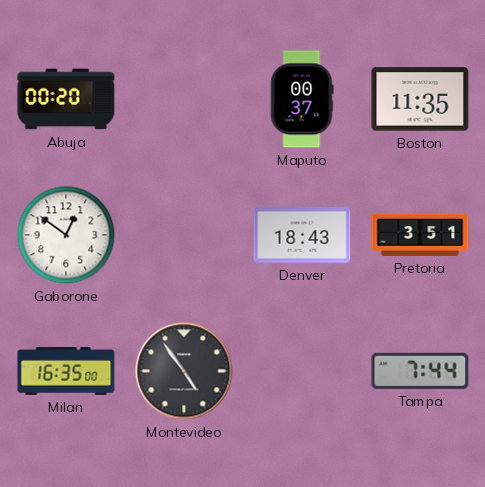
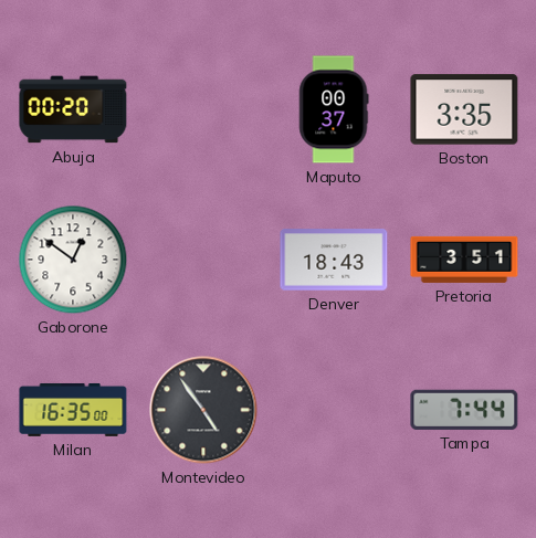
Boston: 11:35 -> 3:35 (464, 109)
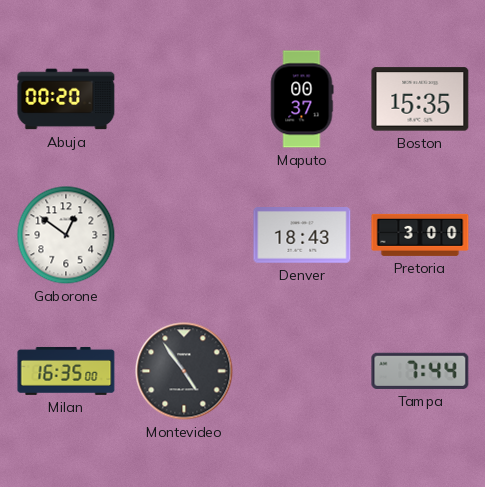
Boston: 3:35 -> 15:35 (420, 99)
Pretoria: 3:51 -> 3:00 (420, 235)
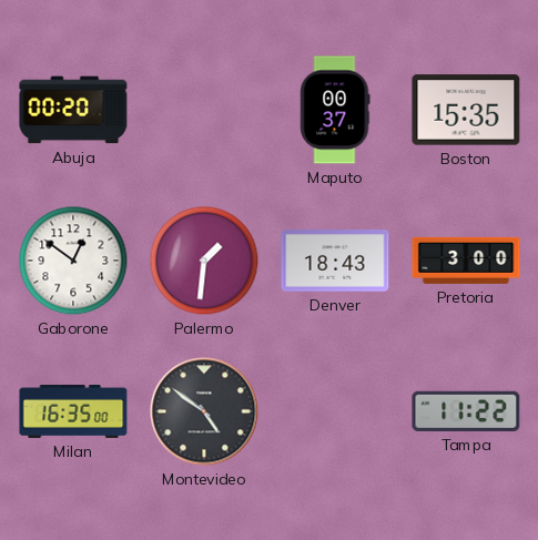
Palermo: none -> 1:31 (204, 261)
Montevideo: 4:54 -> 4:51 (204, 411)
Tampa: 7:44 -> 11:22 (466, 411)
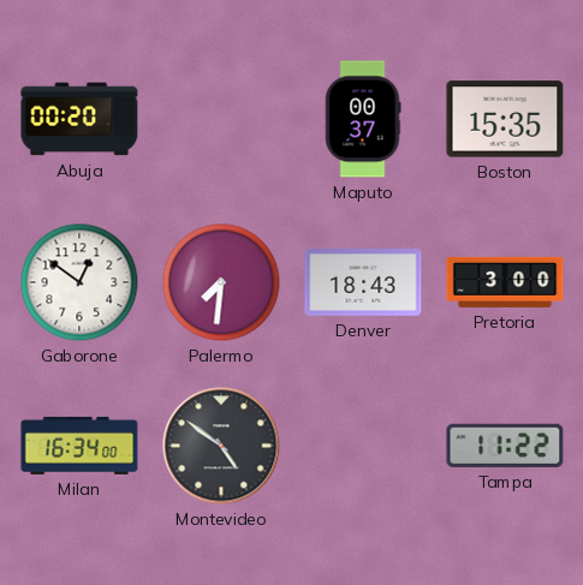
Palermo: 1:31 -> 7:31 (221, 282)
Milan: 16:35 -> 16:34 (79, 446)
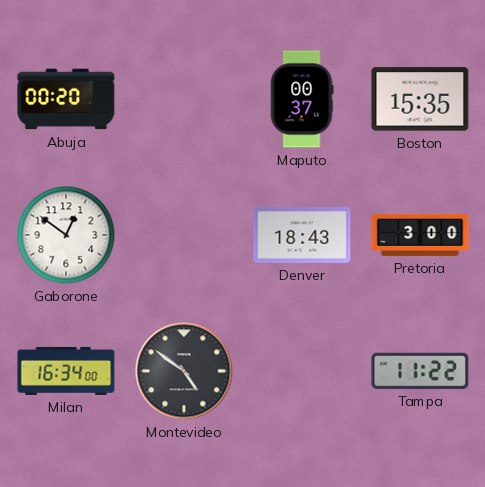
Palermo: 7:31 -> none (221, 282)
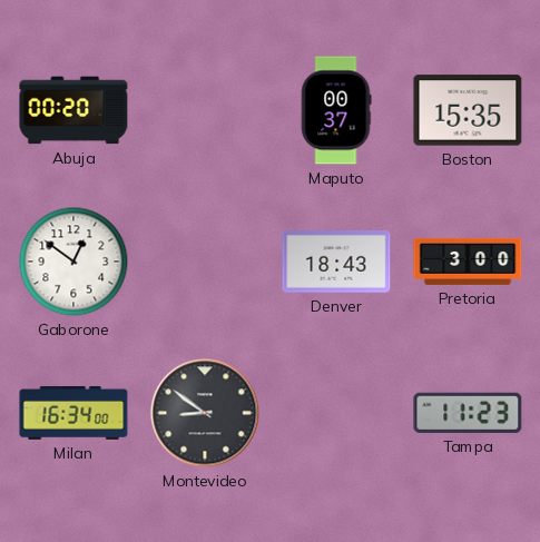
Montevideo: 4:51 -> 8:51 (205, 413)
Tampa: 11:22 -> 11:23 (468, 413)
